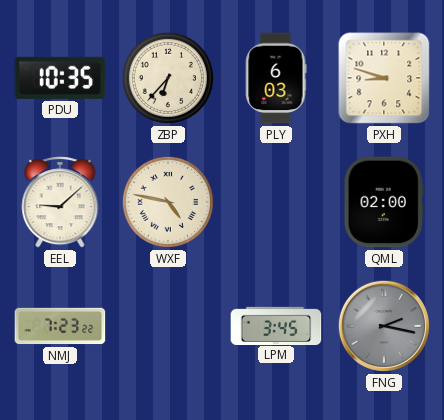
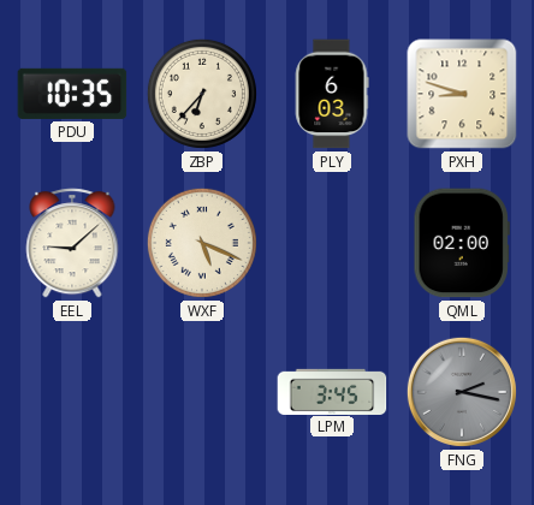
WXF: 4:47 -> 5:19 (202, 243)
NMJ: 7:23 -> none (60, 326)
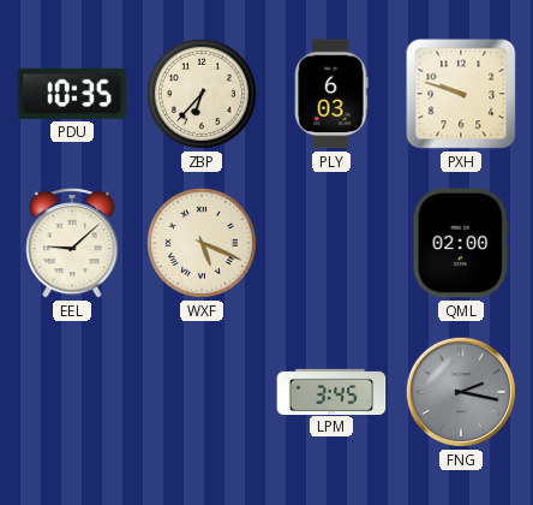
PXH: 8:48 -> 9:48 (461, 94)
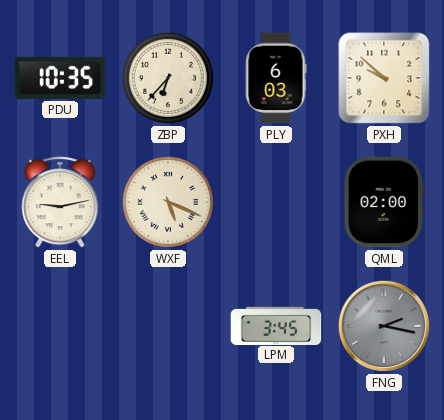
PXH: 9:48 -> 9:52 (384, 78)
EEL: 9:08 -> 9:13 (60, 202)
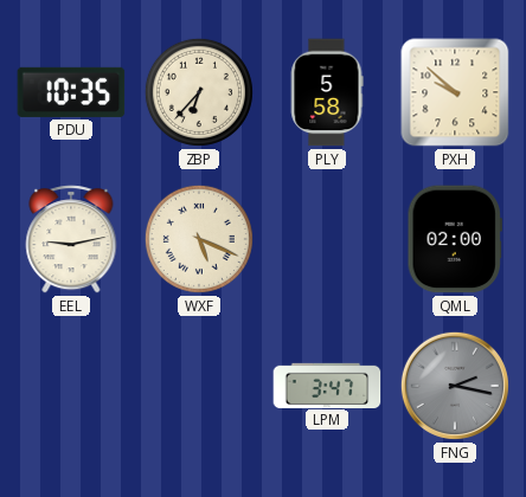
PLY: 6:03 -> 5:58 (327, 92)
LPM: 3:45 -> 3:47 (327, 385)
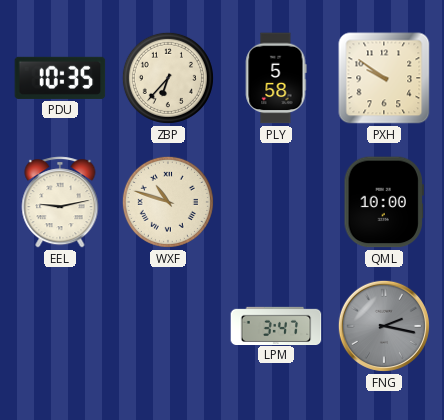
PXH: 9:52 -> 9:51 (384, 78)
WXF: 5:19 -> 10:48 (168, 202)
QML: 02:00 -> 10:00 (384, 202)
